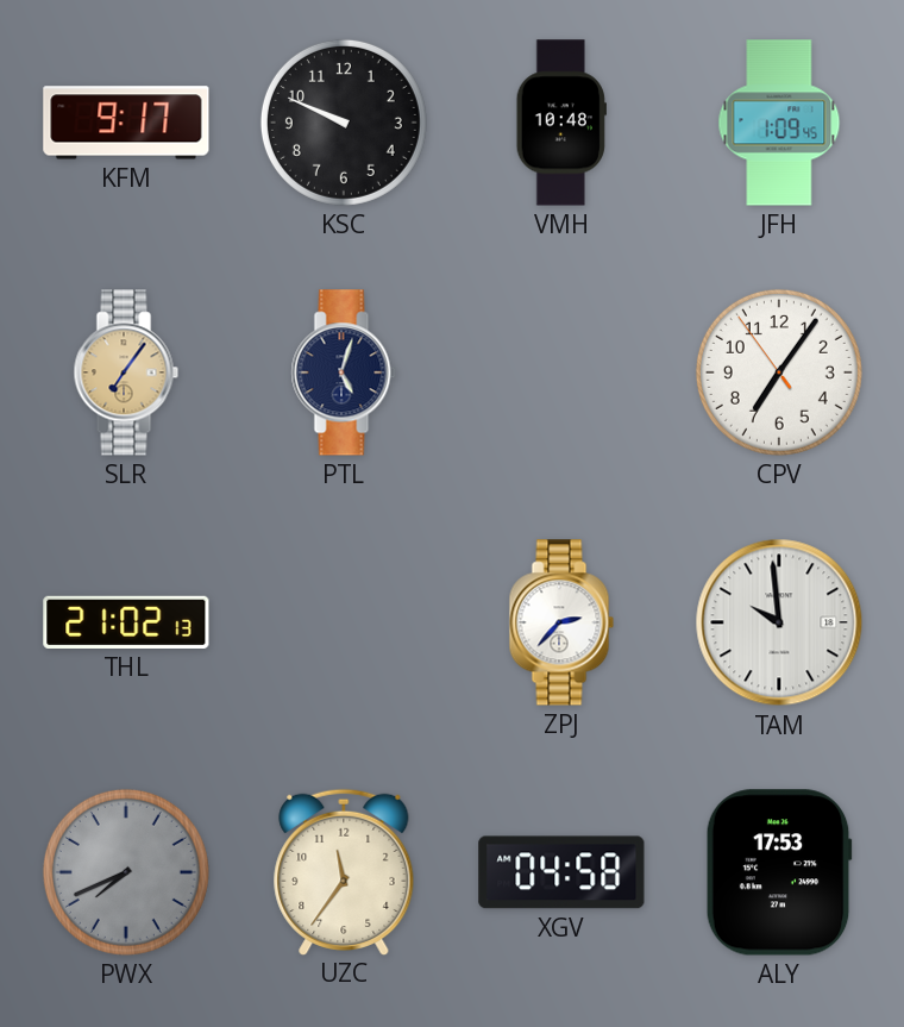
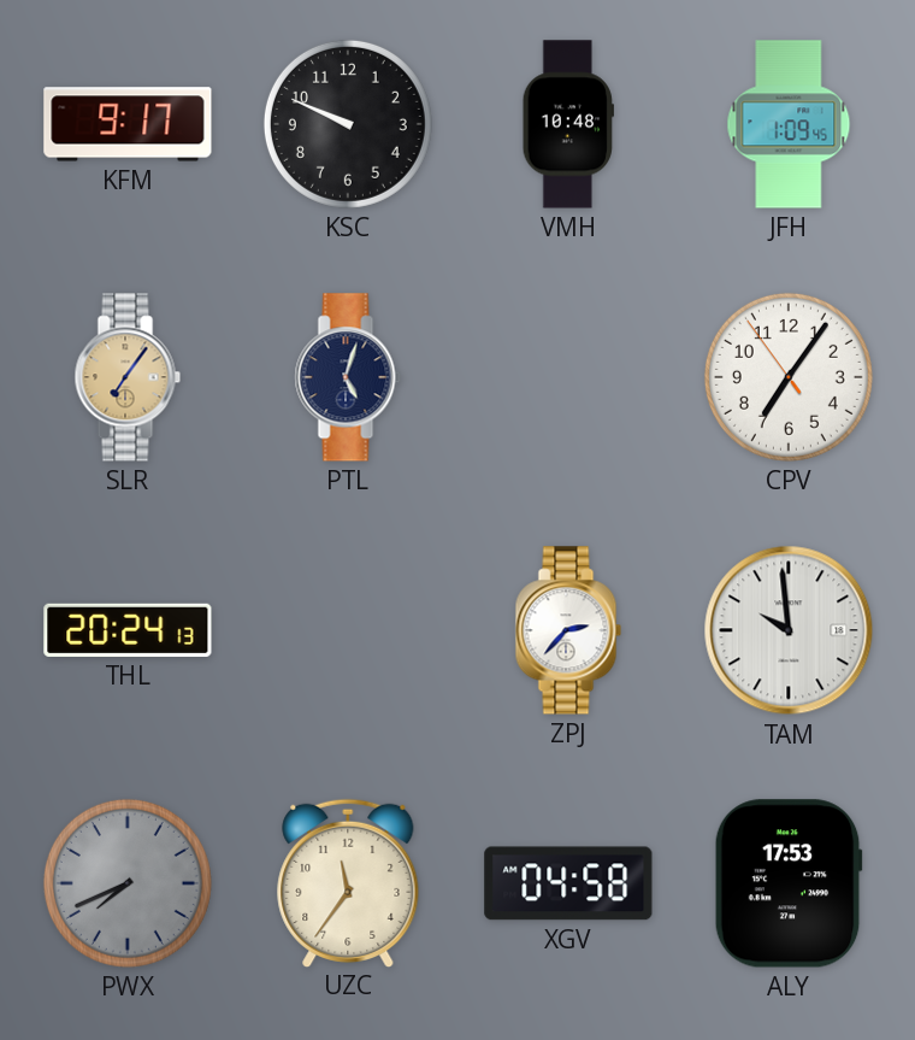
THL: 21:02 -> 20:24 (128, 630)
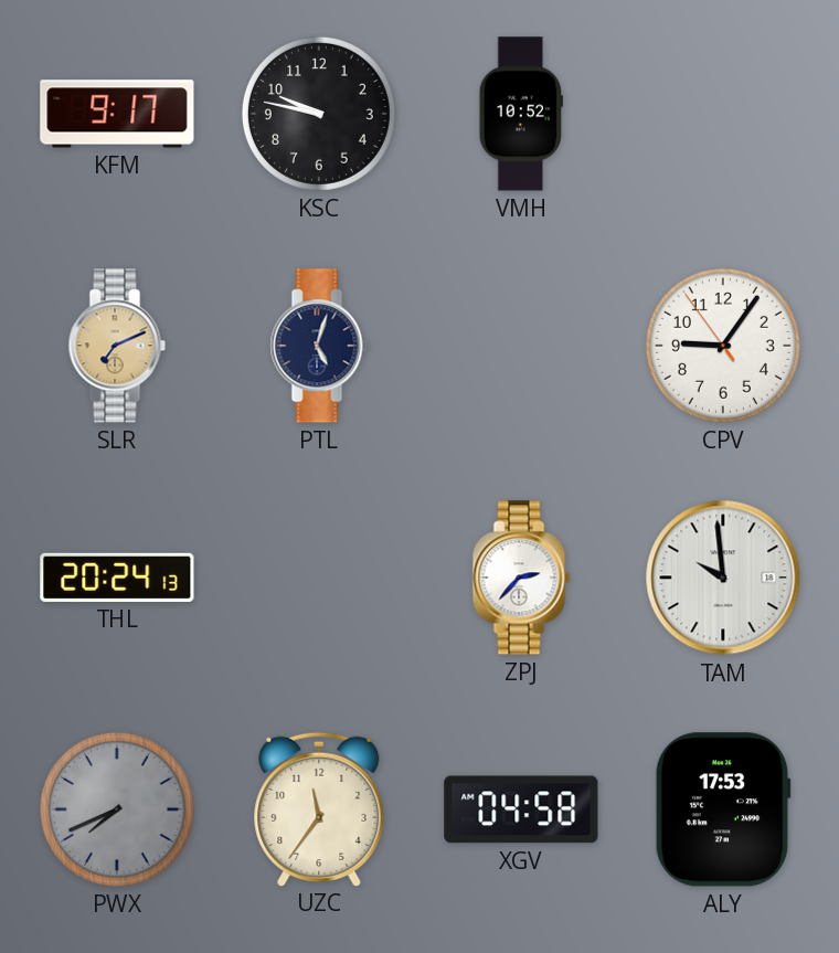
KSC: 9:49 -> 9:47 (319, 114)
VMH: 10:48 -> 10:52 (521, 114)
JFH: 1:09 -> none (789, 124)
SLR: 7:06 -> 7:11 (117, 346)
CPV: 7:05 -> 9:05 (723, 346)
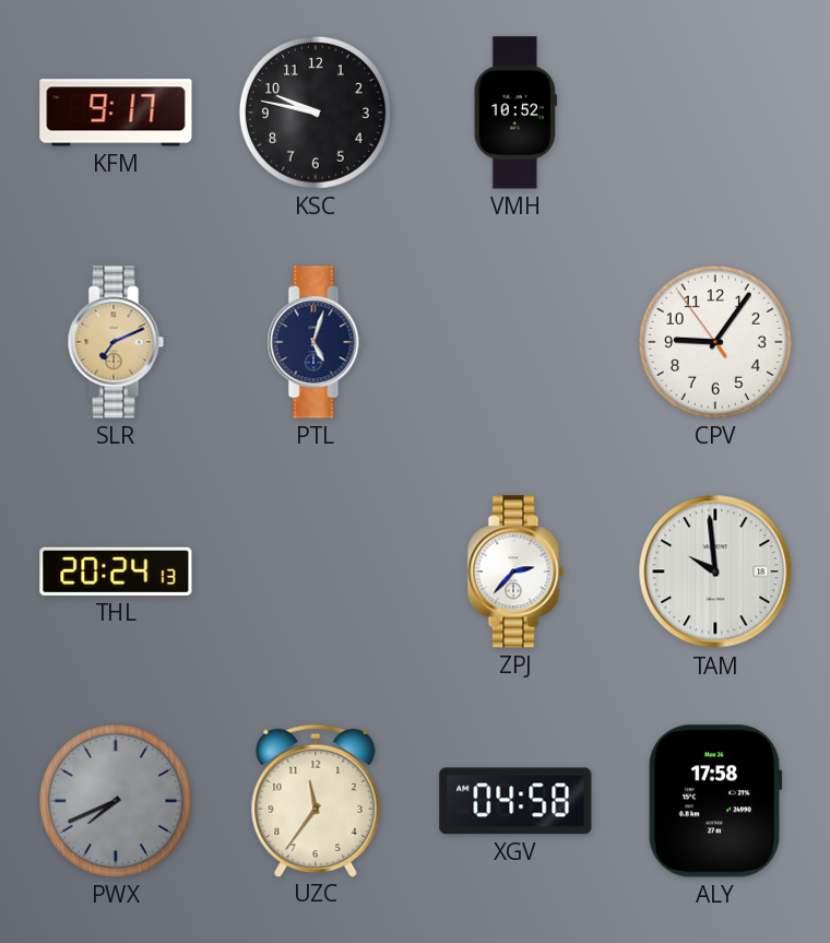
ALY: 17:53 -> 17:58 (715, 801)
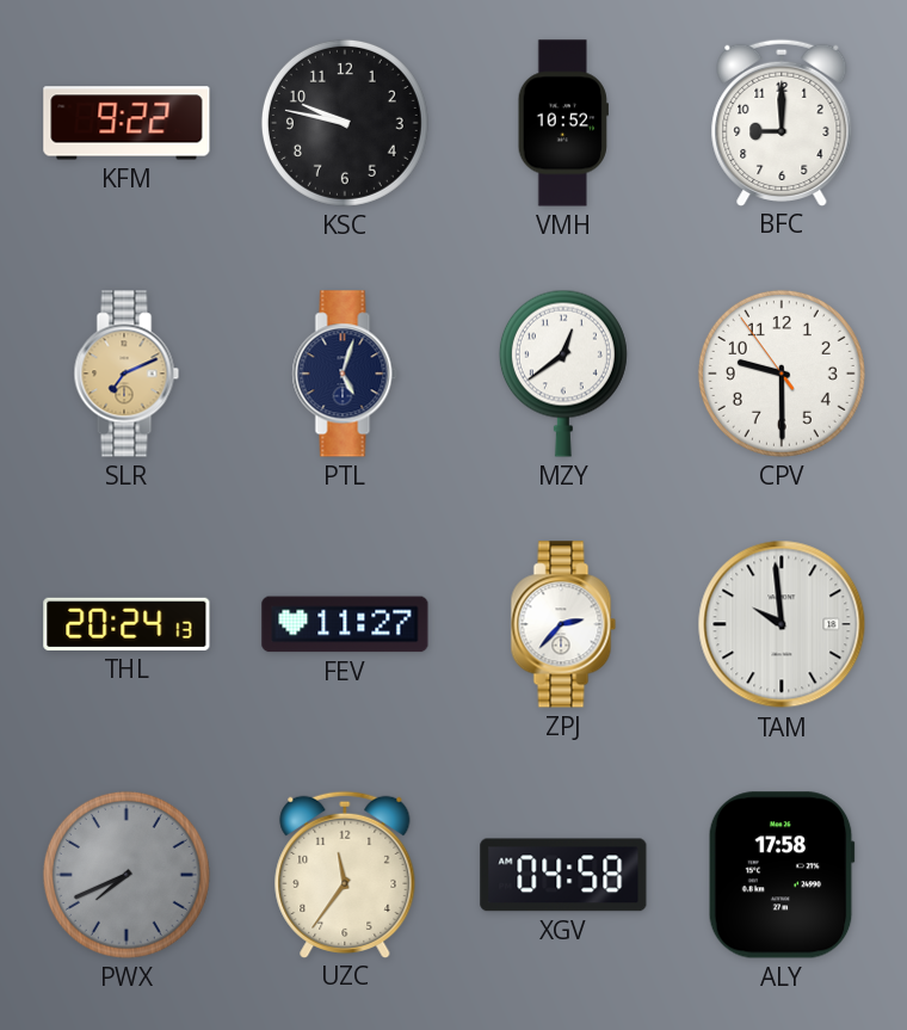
KFM: 9:17 -> 9:22 (127, 123)
BFC: none -> 9:00 (782, 122)
MZY: none -> 12:39 (563, 374)
CPV: 9:05 -> 9:29 (782, 374)
FEV: none -> 11:27 (345, 624)
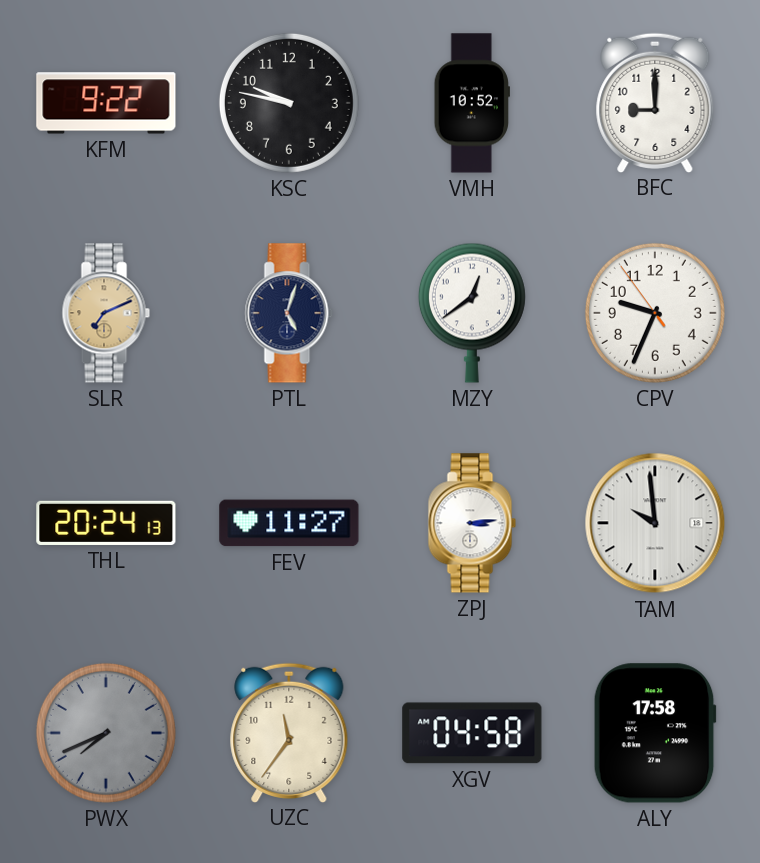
CPV: 9:29 -> 9:33 (655, 313)
ZPJ: 2:37 -> 3:14 (472, 523)
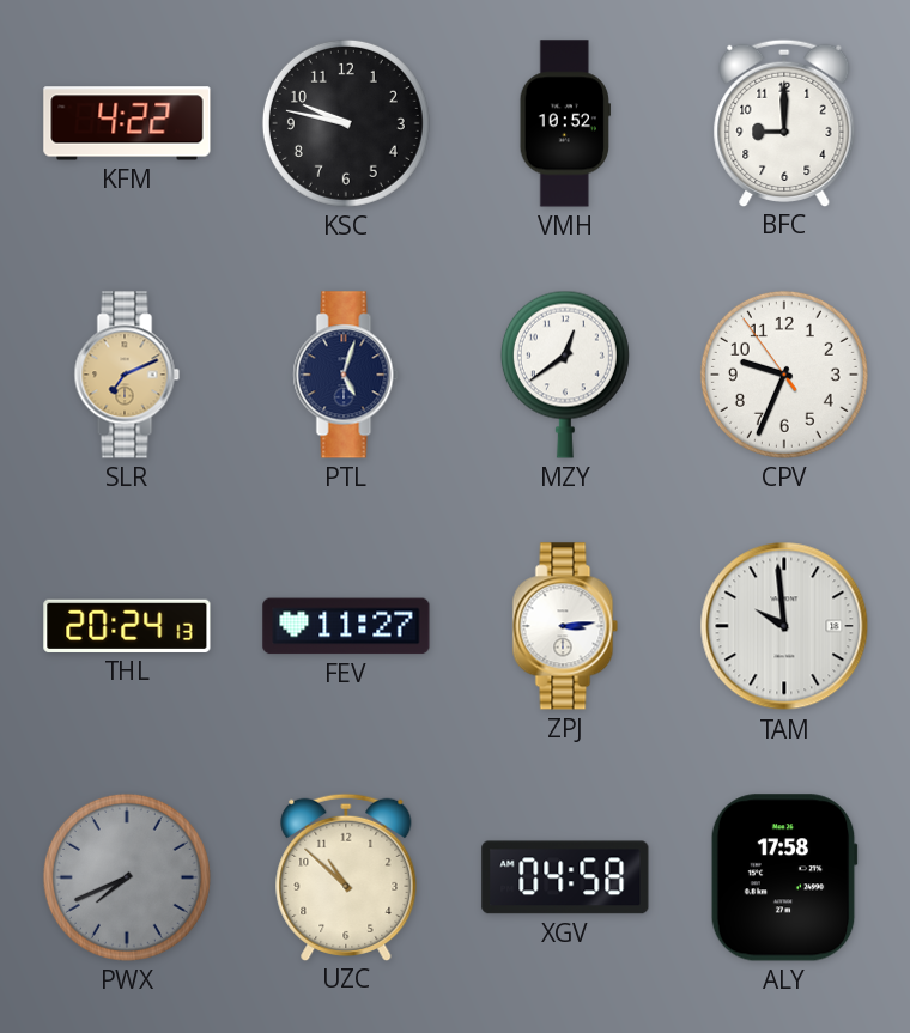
KFM: 9:22 -> 4:22 (127, 123)
UZC: 11:36 -> 10:52 (346, 876)
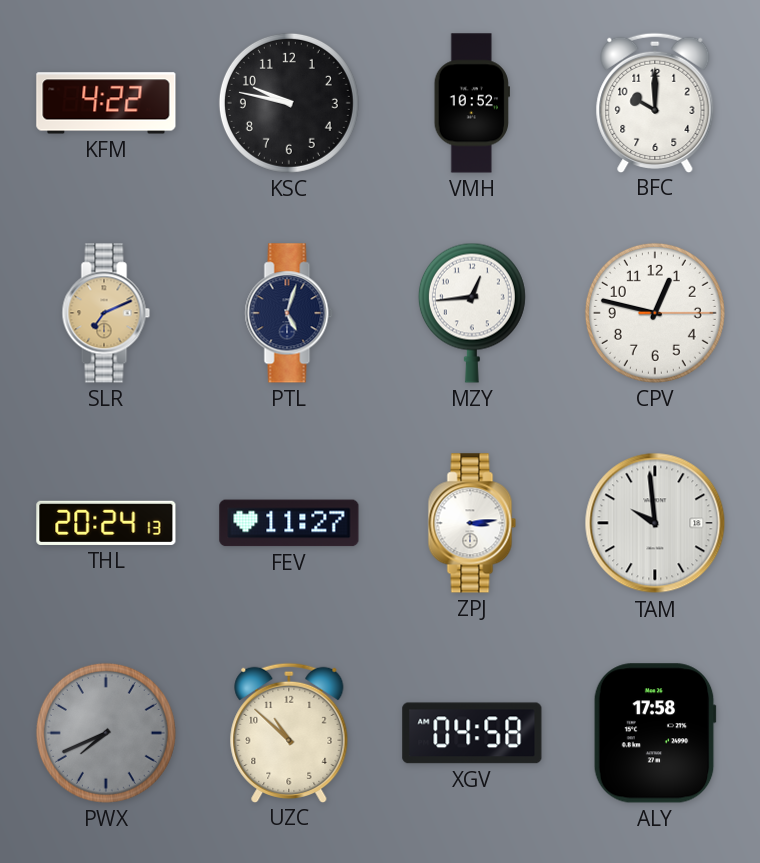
BFC: 9:00 -> 10:00 (655, 102)
MZY: 12:39 -> 12:44 (472, 313)
CPV: 9:33 -> 12:47 (655, 313)
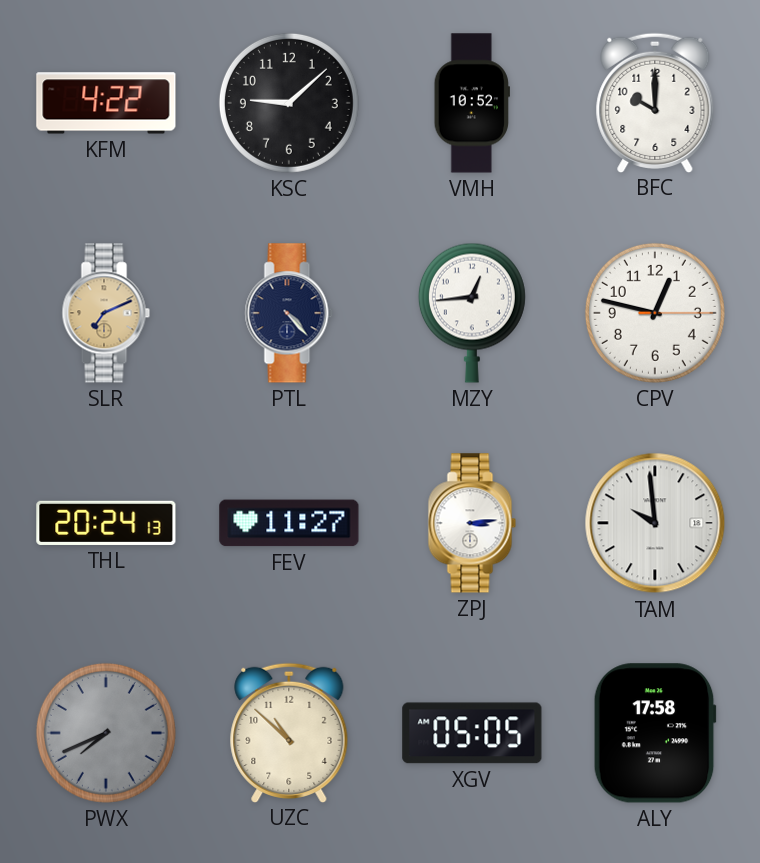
KSC: 9:47 -> 9:08 (289, 103)
PTL: 5:03 -> 4:23 (289, 313)
XGV: 04:58 -> 05:05 (472, 733)
